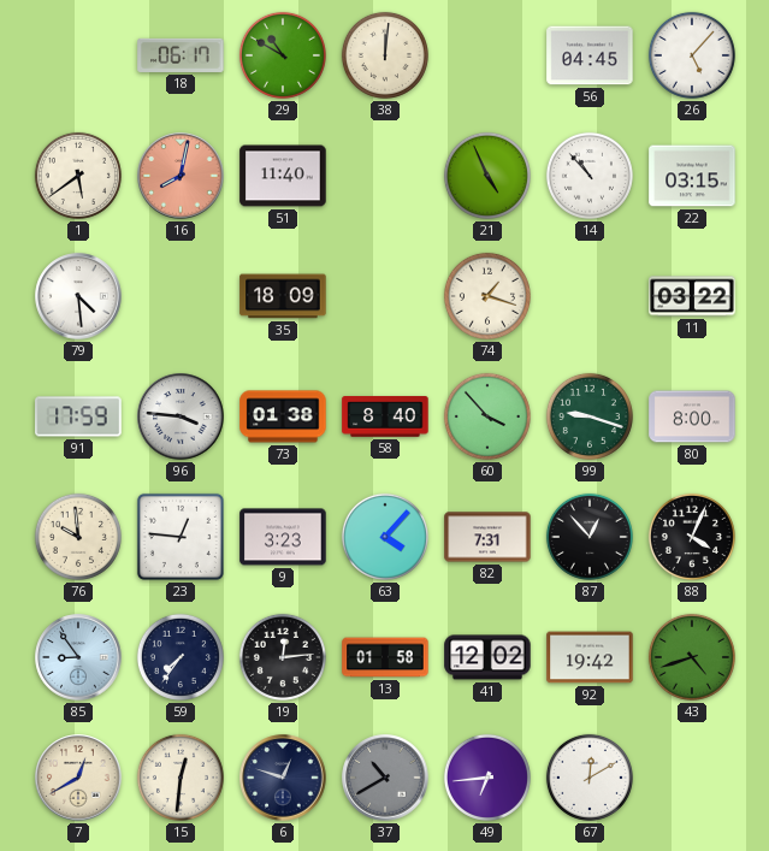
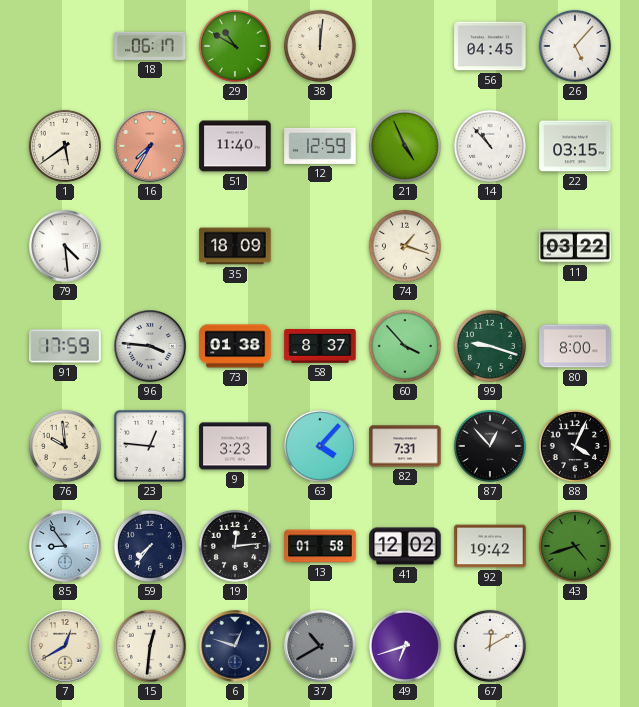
16: 8:02 -> 7:35 (150, 146)
12: none -> 12:59 (320, 146)
58: 8:40 -> 8:37 (320, 346)
49: 6:44 -> 6:42 (405, 646)
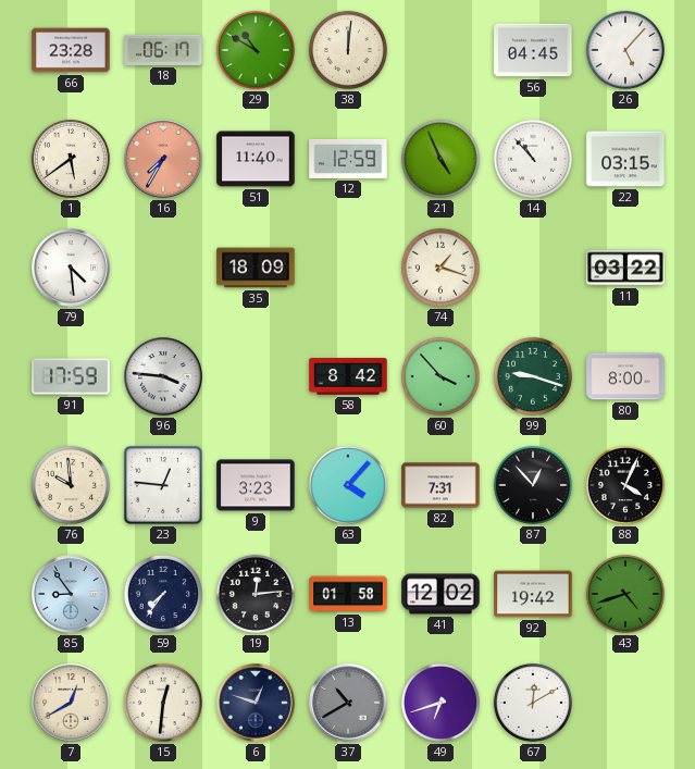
66: none -> 23:28 (71, 50)
73: 01:38 -> none (235, 346)
58: 8:37 -> 8:42 (348, 376)
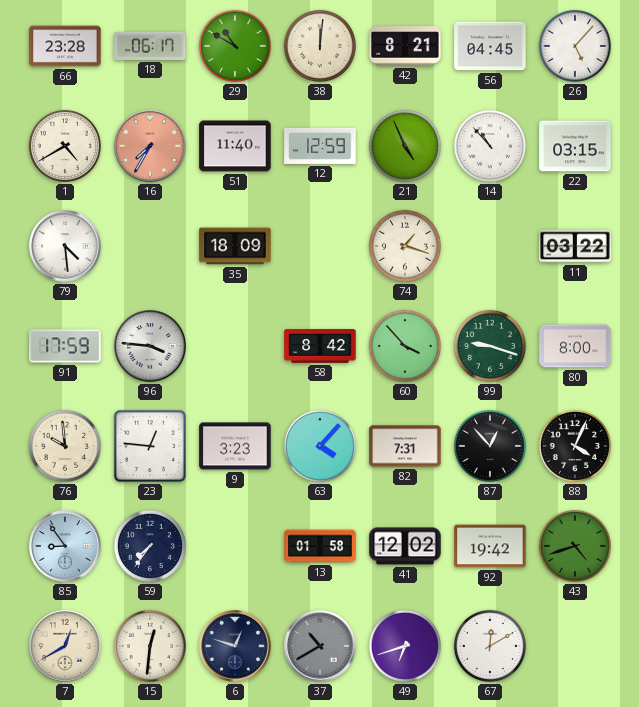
42: none -> 8:21 (405, 46)
1: 5:39 -> 4:40 (65, 146)
19: 12:14 -> none (256, 594)
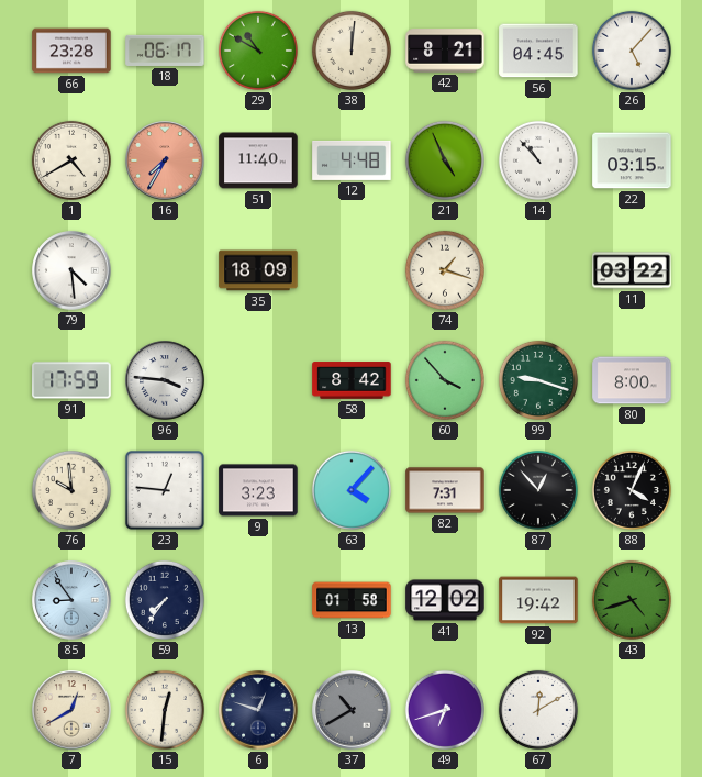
12: 12:59 -> 4:48 (352, 160)
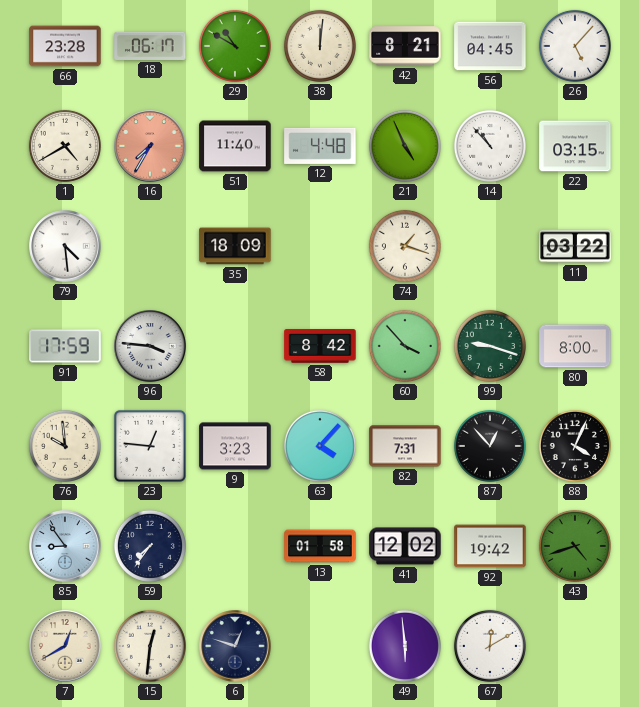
37: 10:40 -> none (352, 710)
49: 6:42 -> 5:59 (405, 646)
